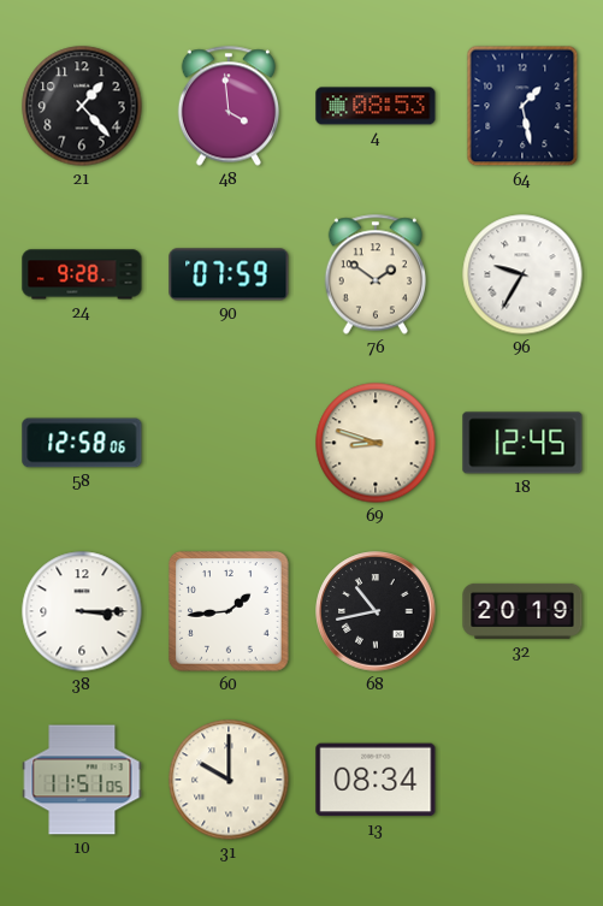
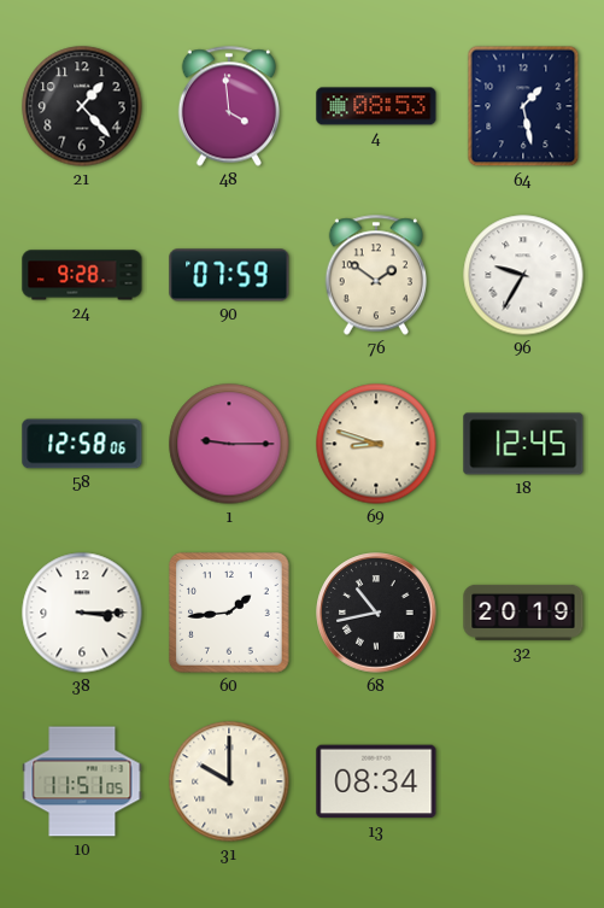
1: none -> 9:15 (229, 444)
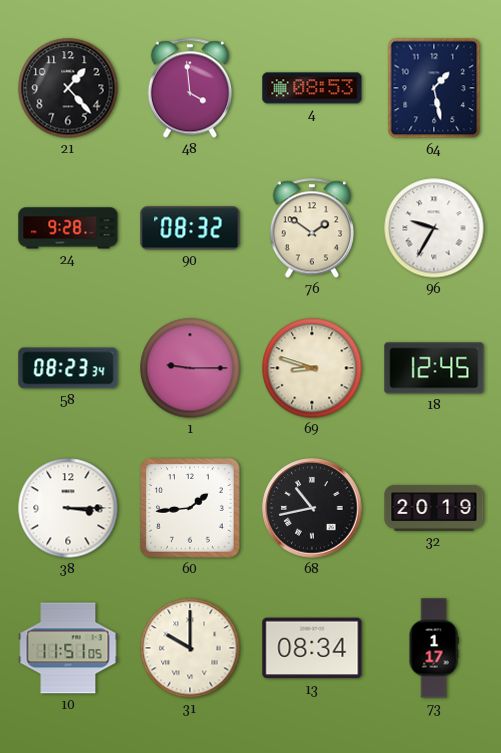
90: 07:59 -> 08:32 (190, 228)
58: 12:58 -> 08:23 (68, 368)
73: none -> 1:17 (434, 648)
